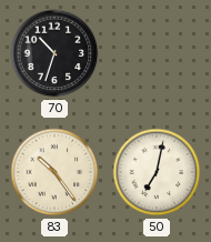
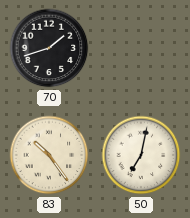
70: 10:33 -> 1:42 (49, 48)
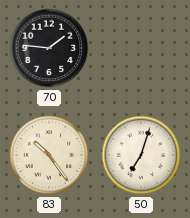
70: 1:42 -> 1:46 (49, 48)
50: 7:02 -> 7:03 (141, 155)
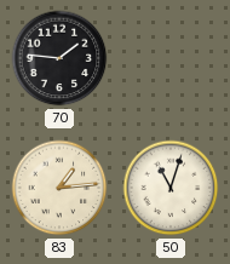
83: 10:24 -> 1:14 (59, 188)
50: 7:03 -> 11:03 (171, 188)
